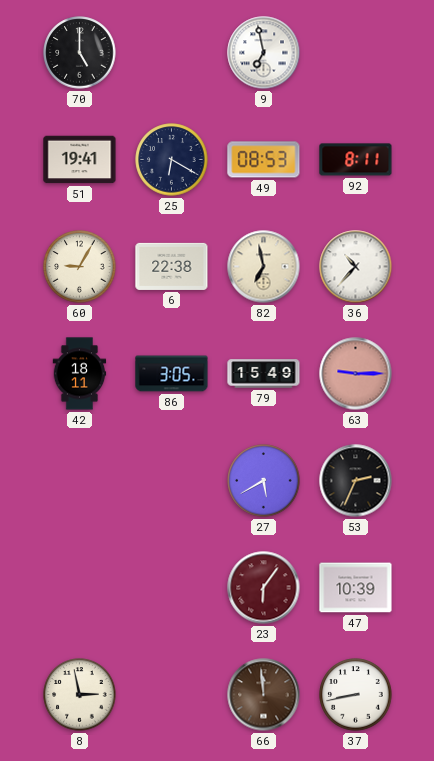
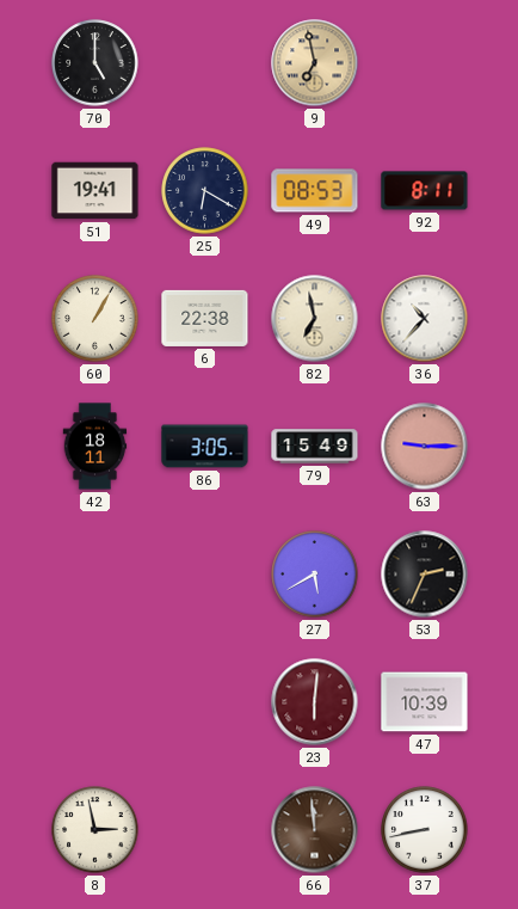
9 dial: white -> champagne (315, 63)
60: 9:05 -> 1:05 (95, 319)
23: 6:06 -> 6:01 (315, 702)
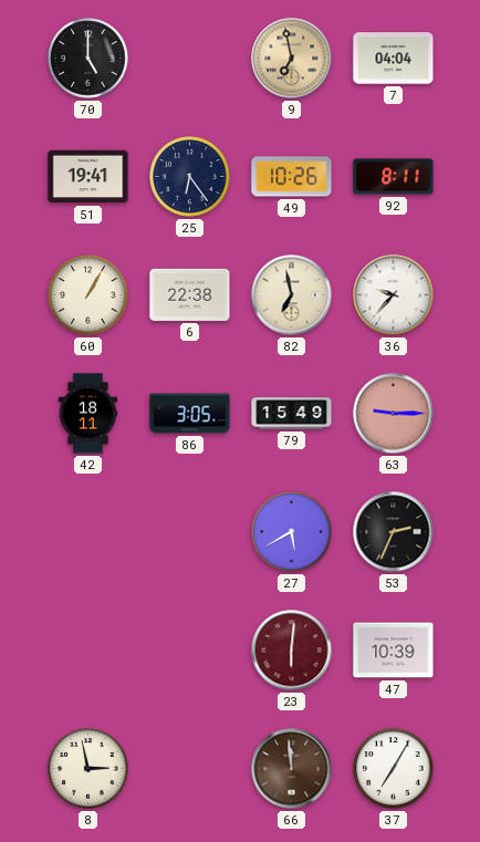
7: none -> 04:04 (394, 59)
25: 6:20 -> 6:24 (190, 177)
49: 08:53 -> 10:26 (292, 177)
36: 10:37 -> 9:37 (394, 295)
37: 8:43 -> 7:05 (394, 769)
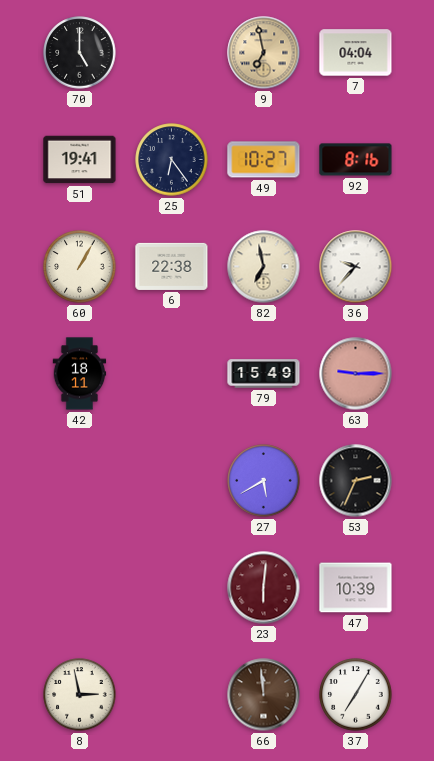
49: 10:26 -> 10:27 (264, 160)
92: 8:11 -> 8:16 (356, 160)
86: 3:05 -> none (190, 414)
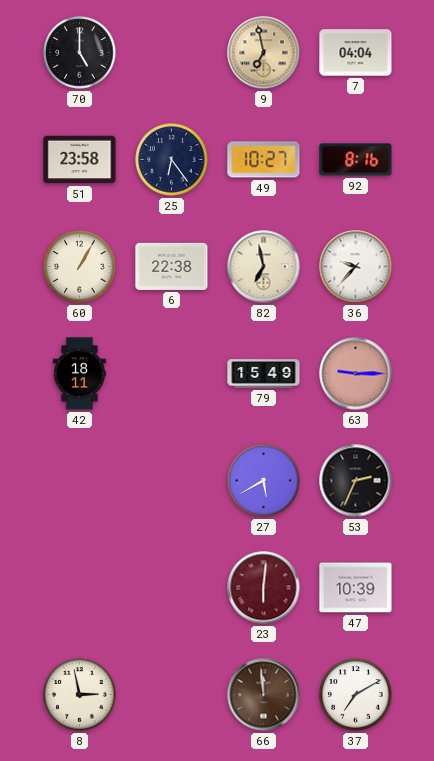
51: 19:41 -> 23:58 (80, 160)
37: 7:05 -> 7:10 (356, 695)
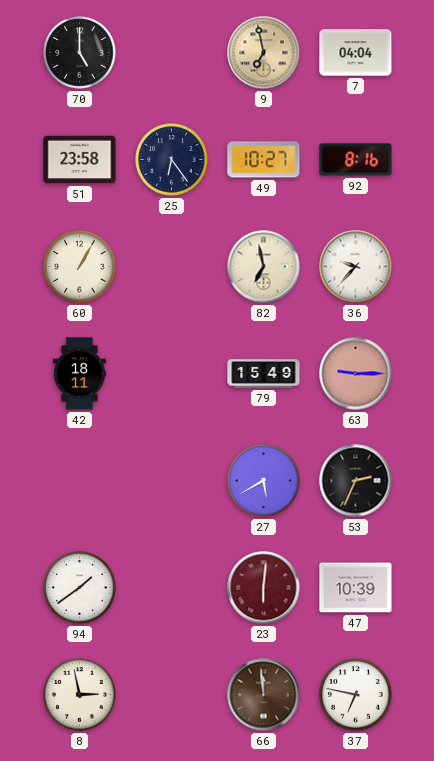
6: 22:38 -> none (172, 266)
94: none -> 1:39 (80, 588)
37: 7:10 -> 6:47 (356, 695)
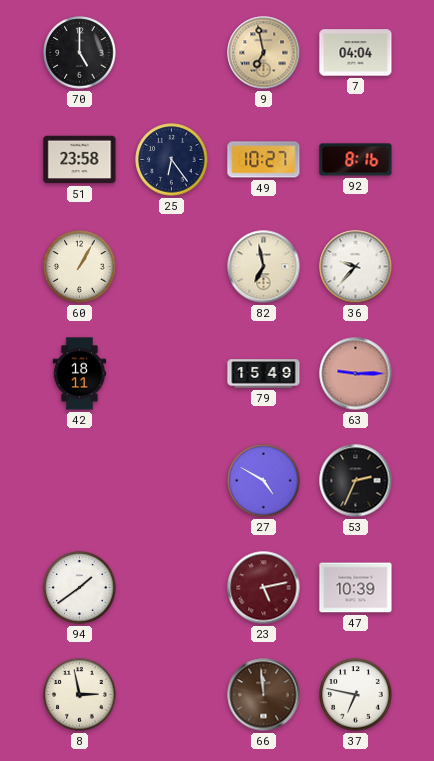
27: 5:40 -> 4:50 (264, 481)
23: 6:01 -> 5:13 (264, 588)
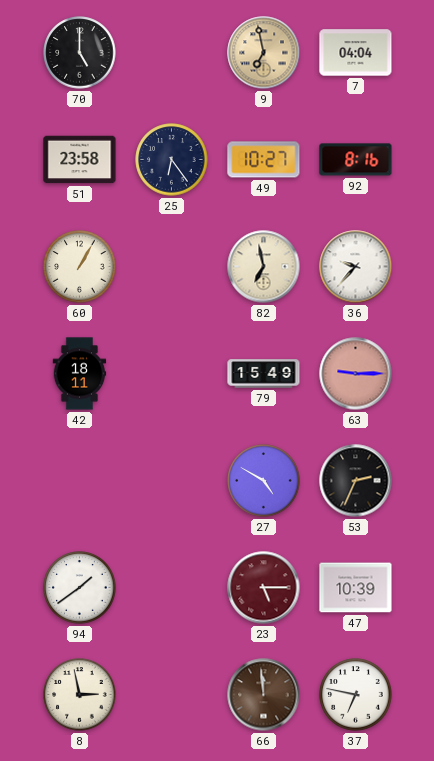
23: 5:13 -> 5:15 (264, 588)
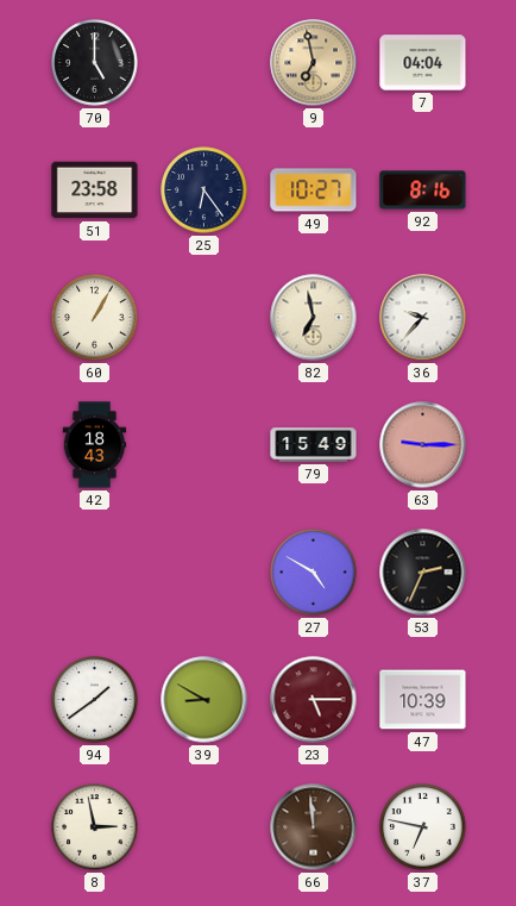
42: 18:11 -> 18:43 (95, 445)
39: none -> 8:50 (204, 700)
